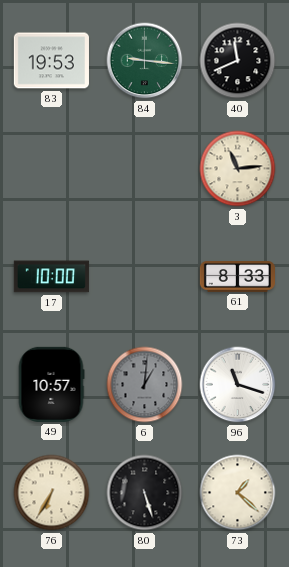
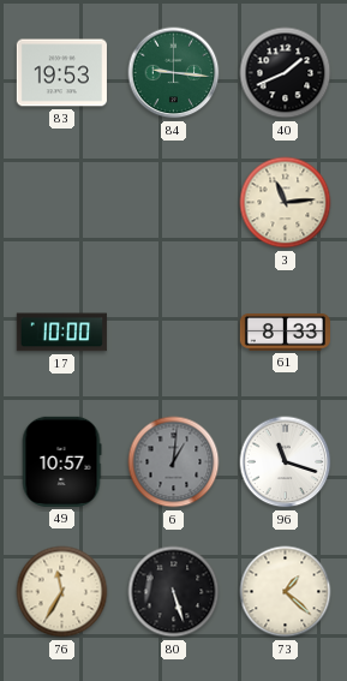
40: 11:41 -> 1:41 (286, 73)
76: 6:35 -> 11:35 (62, 592)
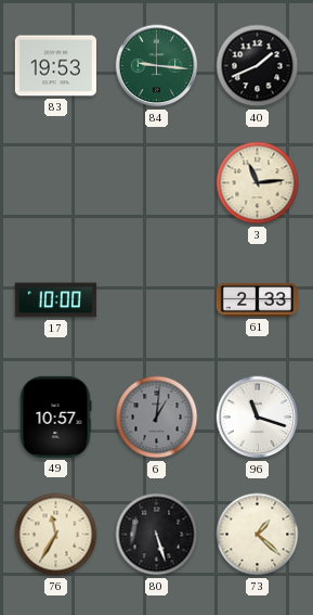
61: 8:33 -> 2:33 (257, 300)
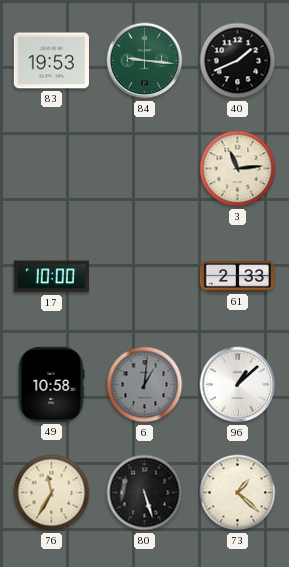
49: 10:57 -> 10:58 (51, 384)
96: 11:18 -> 1:08 (238, 385)
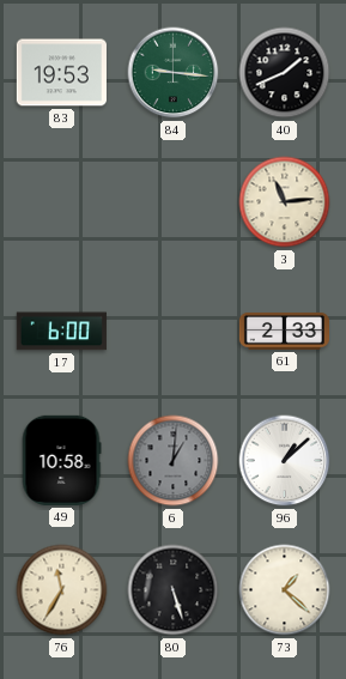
17: 10:00 -> 6:00 (61, 332)
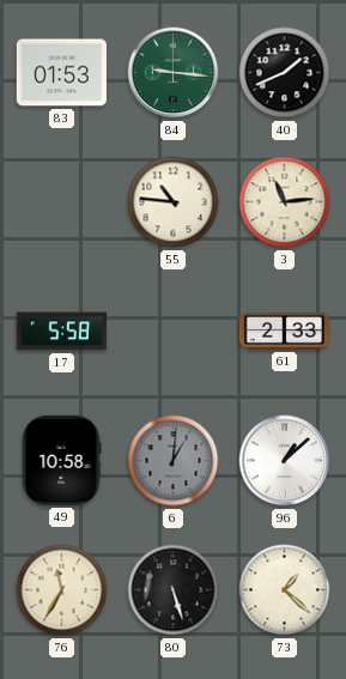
83: 19:53 -> 01:53 (61, 73)
55: none -> 10:46 (174, 202)
17: 6:00 -> 5:58 (61, 332)
